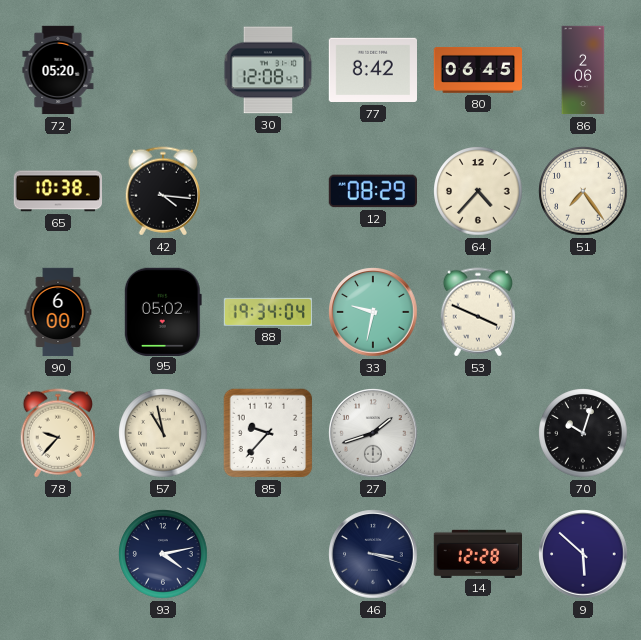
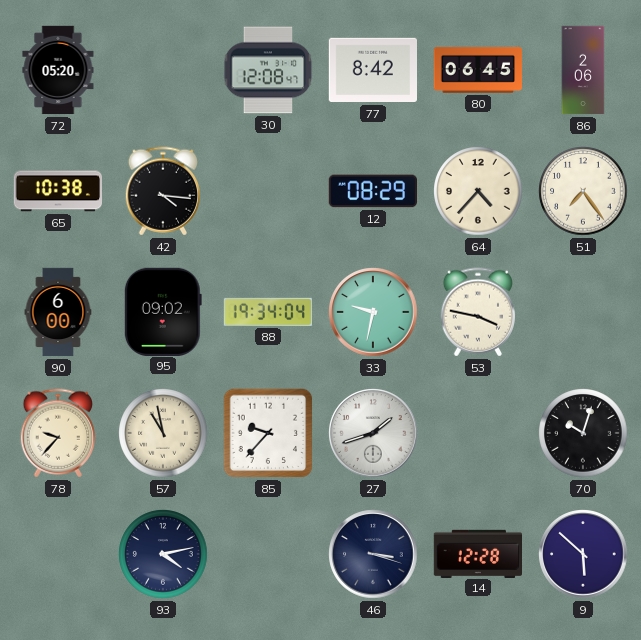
95: 05:02 -> 09:02 (163, 311)
53: 3:49 -> 3:47 (477, 312)
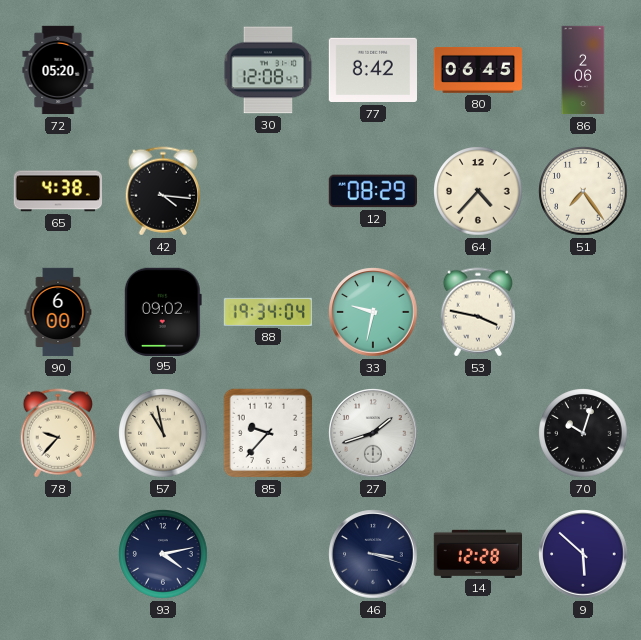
65: 10:38 -> 4:38 (57, 191)
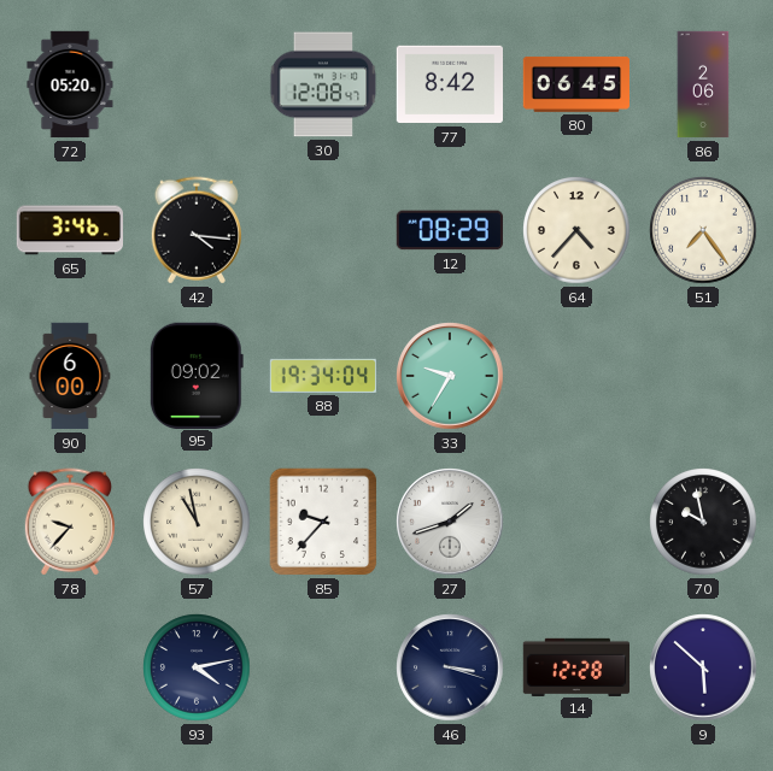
65: 4:38 -> 3:46 (69, 230)
33: 9:32 -> 9:35 (450, 376)
53: 3:47 -> none (477, 312)
70: 10:03 -> 9:58 (703, 522)
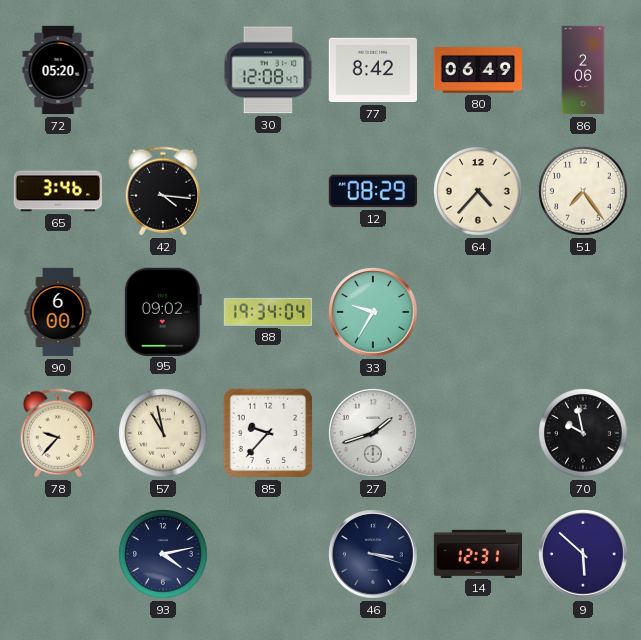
80: 06:45 -> 06:49 (477, 70)
14: 12:28 -> 12:31 (477, 553)
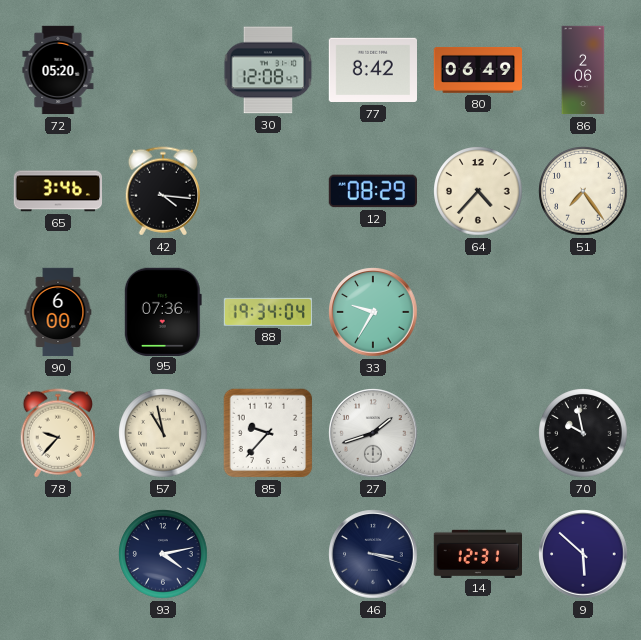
95: 09:02 -> 07:36 (163, 311)
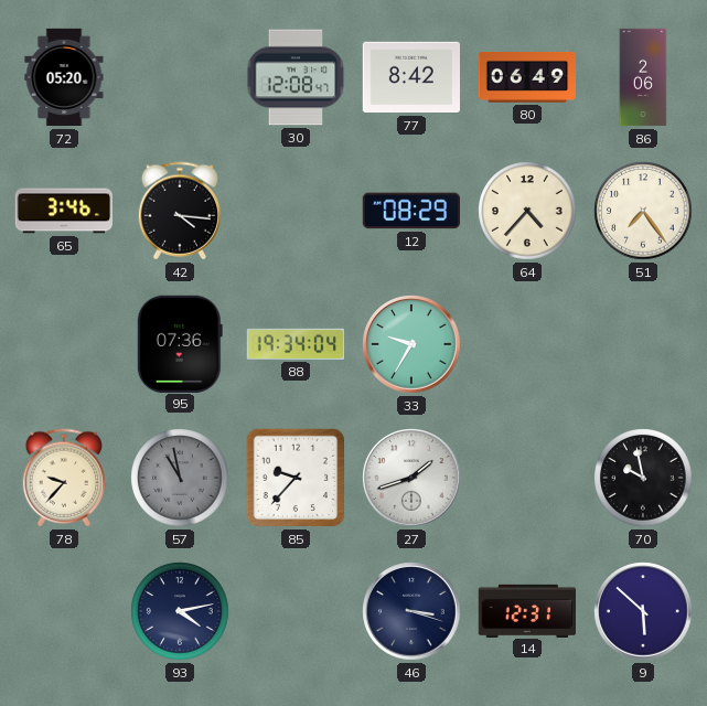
90: 6:00 -> none (58, 312)
57 dial: cream -> grey (180, 478)
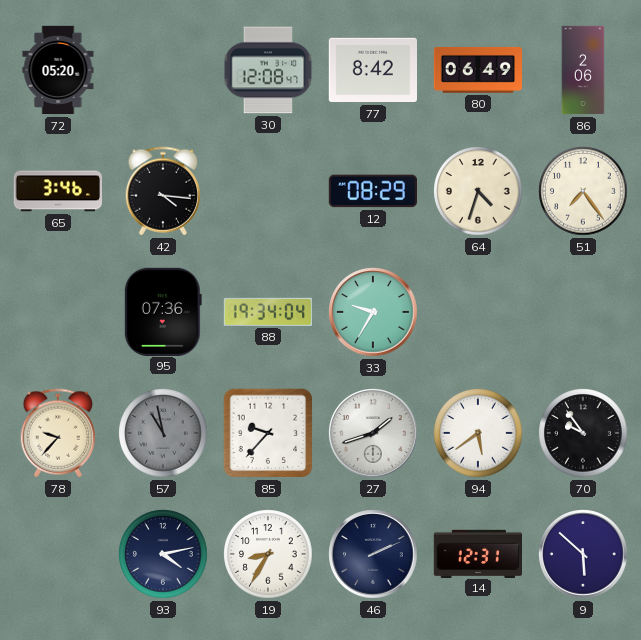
64: 4:37 -> 4:33 (478, 191)
94: none -> 5:39 (478, 433)
70: 9:58 -> 9:54 (583, 433)
19: none -> 8:35 (268, 554)
46: 3:18 -> 2:11 (373, 554)
